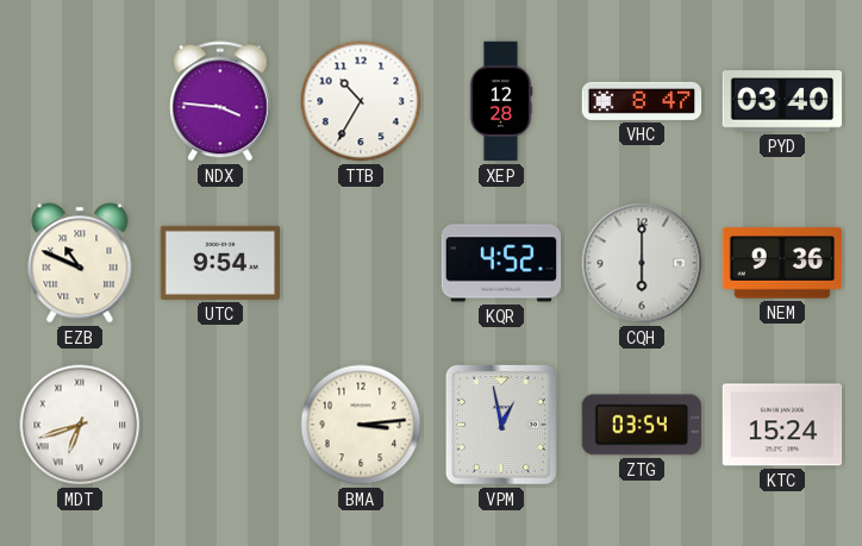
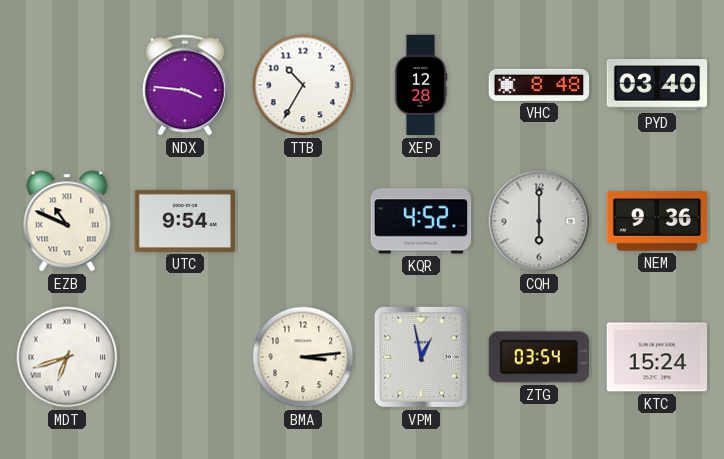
VHC: 8:47 -> 8:48 (539, 85)
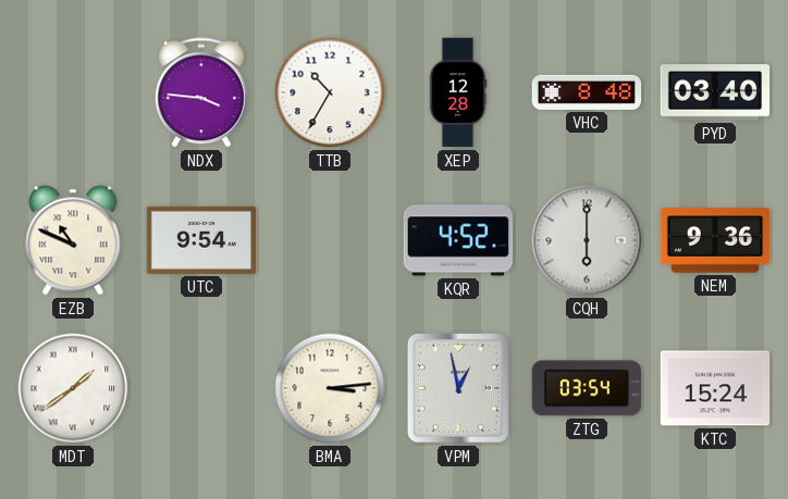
MDT: 6:42 -> 1:39 (73, 388)
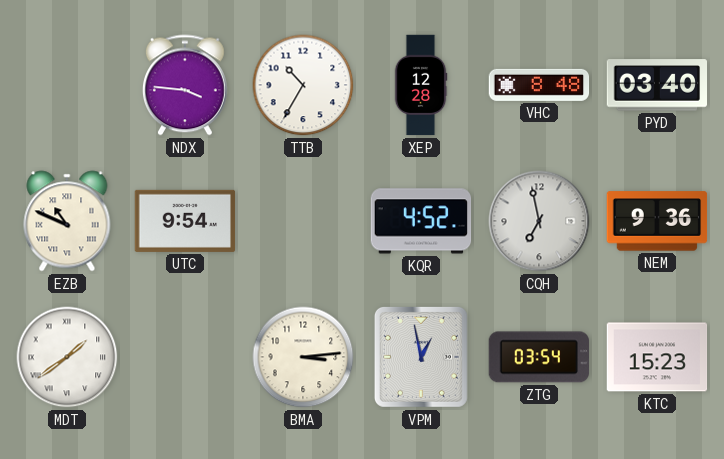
CQH: 6:00 -> 6:58 (539, 221)
KTC: 15:24 -> 15:23 (657, 357)
